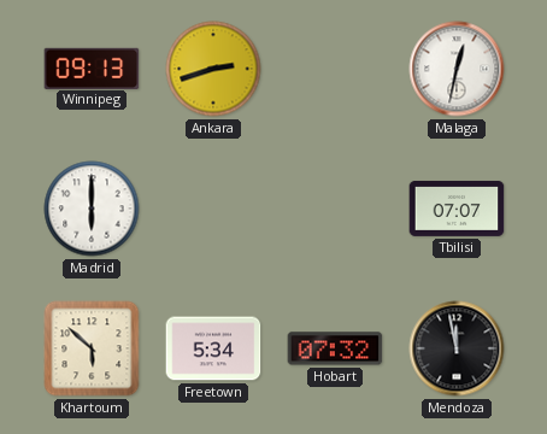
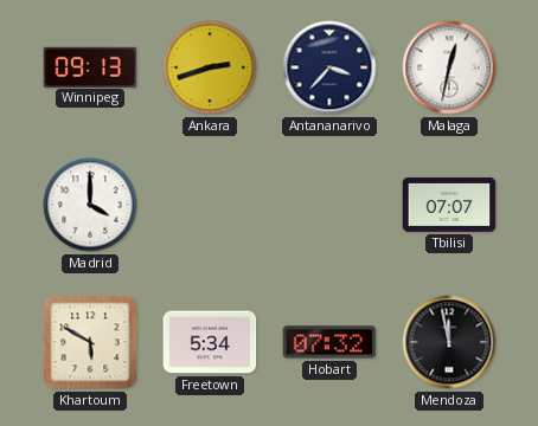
Antananarivo: none -> 3:37 (329, 67)
Madrid: 6:00 -> 4:00 (90, 205)
Khartoum: 5:52 -> 5:50 (90, 342)
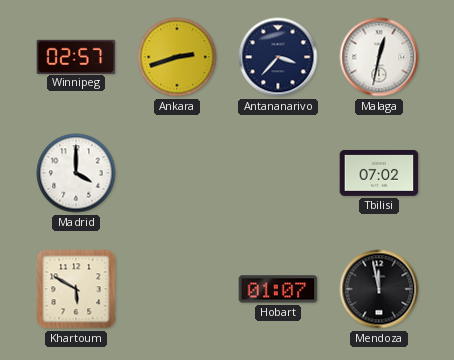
Winnipeg: 09:13 -> 02:57 (76, 56)
Tbilisi: 07:07 -> 07:02 (379, 173)
Freetown: 5:34 -> none (210, 342)
Hobart: 07:32 -> 01:07 (278, 289)
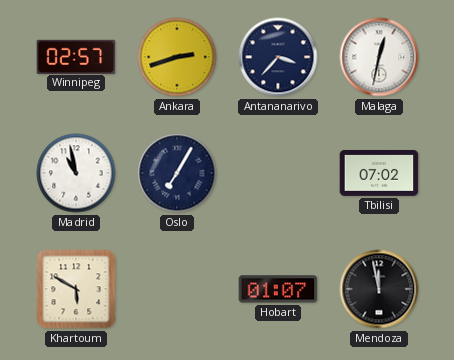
Madrid: 4:00 -> 10:58 (76, 173)
Oslo: none -> 7:05 (177, 173)
